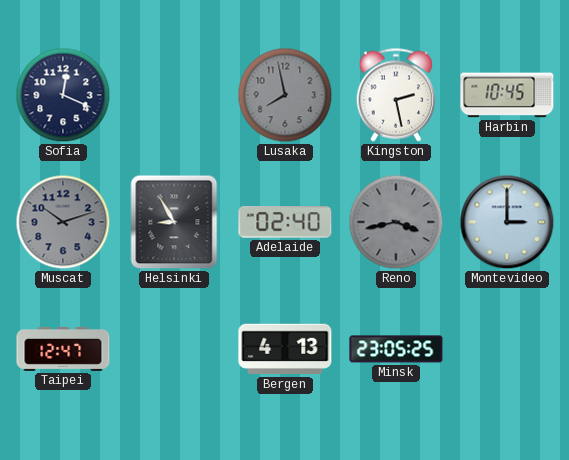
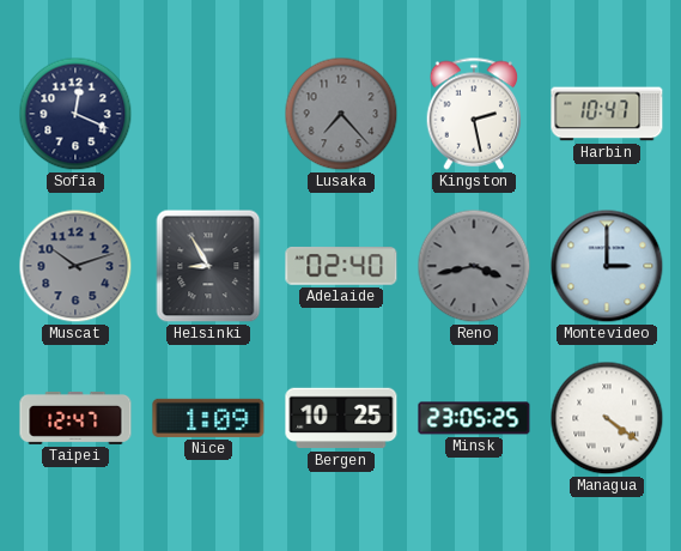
Lusaka: 7:58 -> 7:23 (341, 114)
Harbin: 10:45 -> 10:47 (607, 114)
Nice: none -> 1:09 (208, 418)
Bergen: 4:13 -> 10:25 (341, 418)
Managua: none -> 4:21 (607, 418)
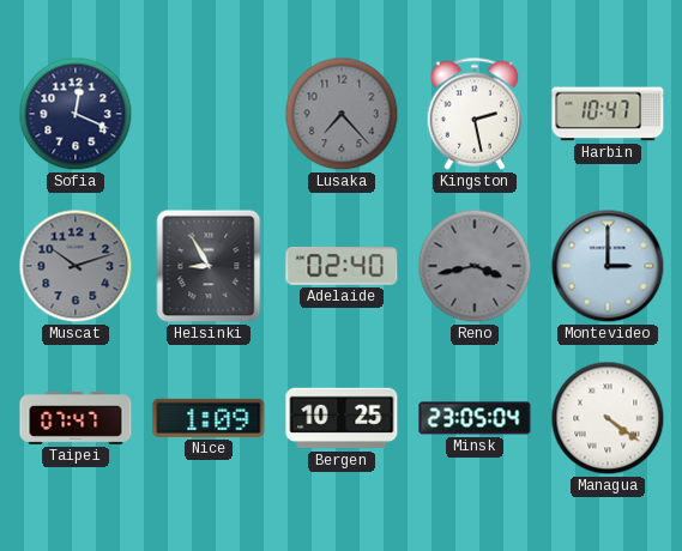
Taipei: 12:47 -> 07:47 (76, 418)
Minsk: 23:05:25 -> 23:05:04 (475, 418)
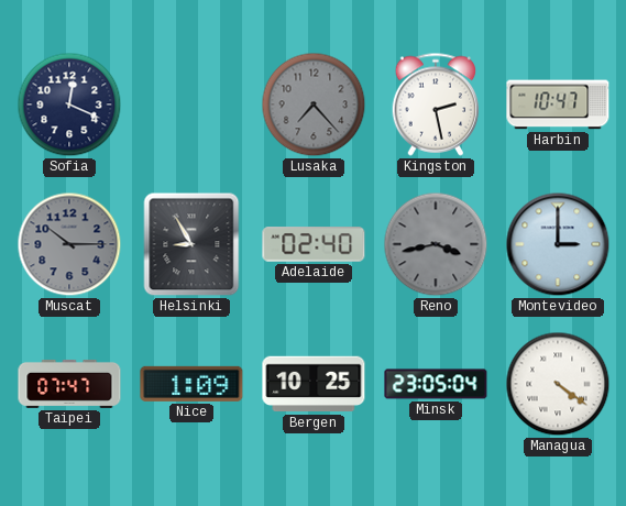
Muscat: 10:12 -> 10:15 (69, 244)
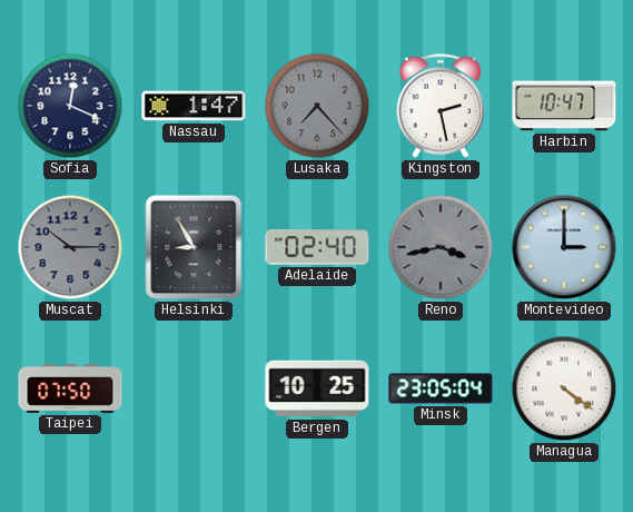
Nassau: none -> 1:47 (194, 106)
Taipei: 07:47 -> 07:50 (70, 388)
Nice: 1:09 -> none (191, 384)
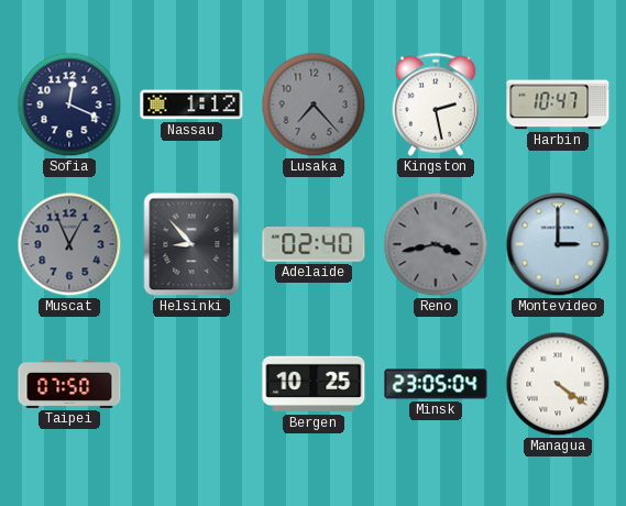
Nassau: 1:47 -> 1:12 (191, 105)
Muscat: 10:15 -> 12:56 (69, 244)
Helsinki: 8:55 -> 8:53 (191, 244)
